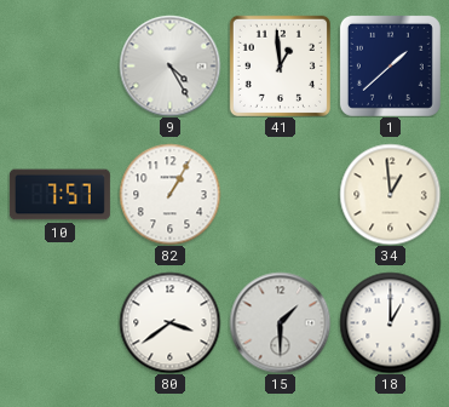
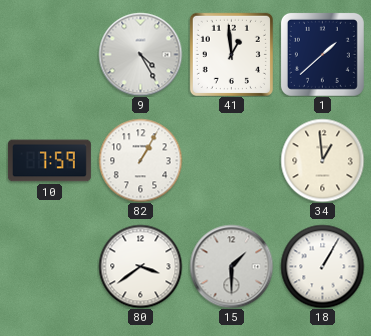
10: 7:57 -> 7:59 (49, 161)
18: 1:00 -> 1:05 (322, 266)
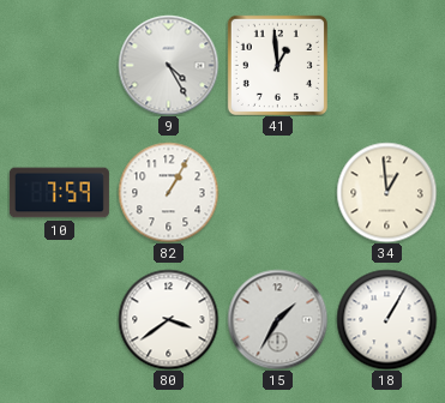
1: 1:38 -> none (322, 54)
15: 1:30 -> 1:35 (277, 319)
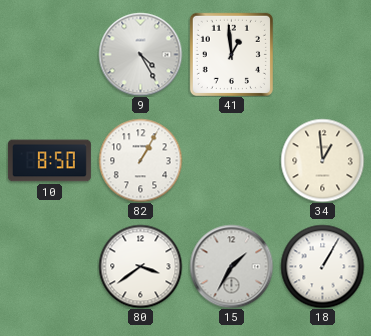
10: 7:59 -> 8:50 (49, 161)
